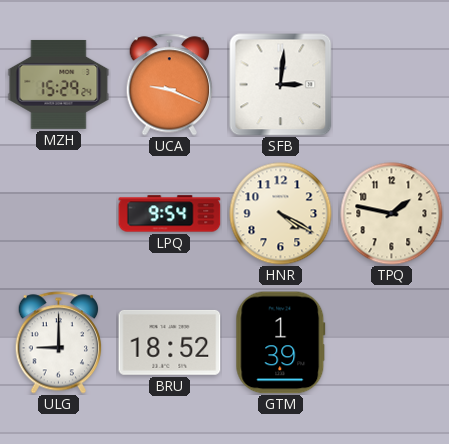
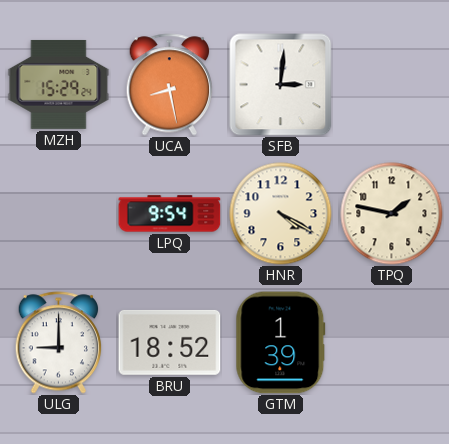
UCA: 9:19 -> 8:28 (170, 85)
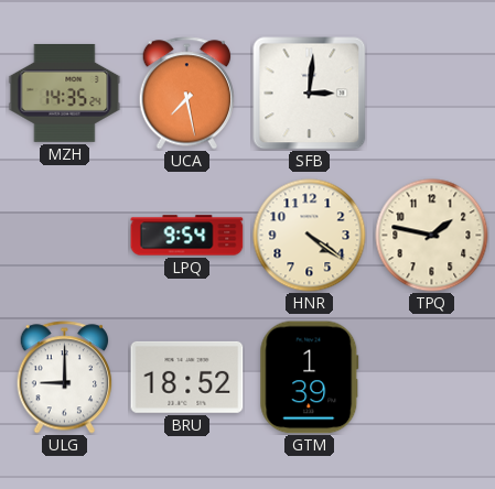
MZH: 15:29 -> 14:35 (65, 93)
UCA: 8:28 -> 7:28 (187, 94)
HNR: 4:20 -> 4:21 (310, 236)
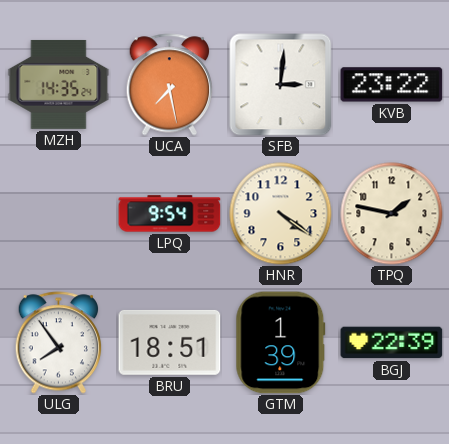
KVB: none -> 23:22 (392, 85)
ULG: 9:00 -> 7:54 (59, 343)
BRU: 18:52 -> 18:51 (170, 342)
BGJ: none -> 22:39 (392, 343)
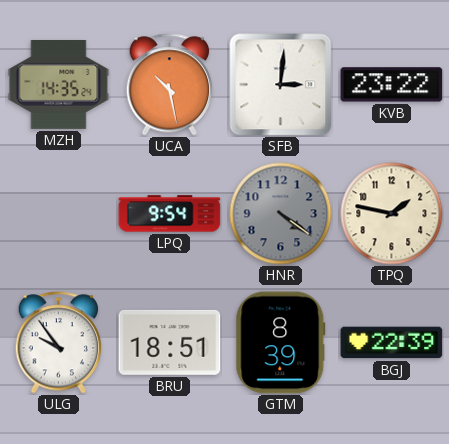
UCA: 7:28 -> 10:28 (170, 85)
HNR dial: cream -> grey (281, 214)
ULG: 7:54 -> 9:54 (59, 343)
GTM: 1:39 -> 8:39 (281, 343)
